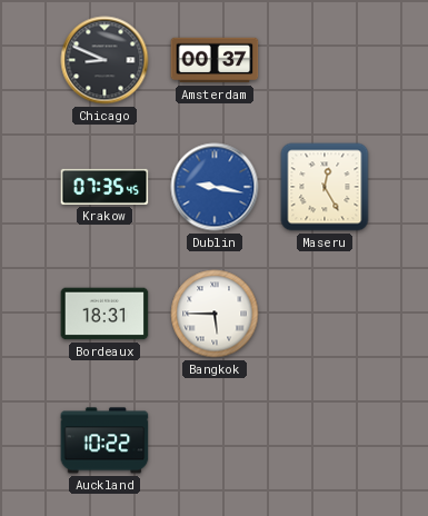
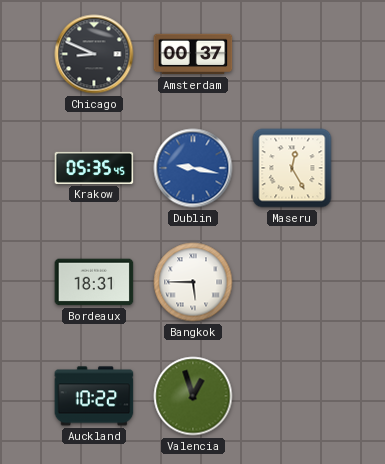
Krakow: 07:35 -> 05:35 (94, 168)
Valencia: none -> 12:57 (193, 396)
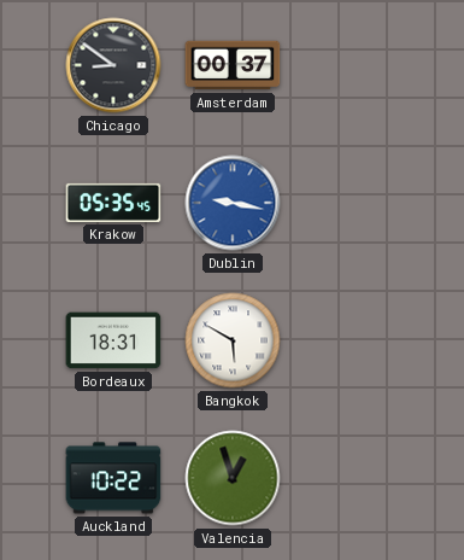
Chicago: 8:49 -> 8:51 (113, 65)
Maseru: 12:25 -> none (292, 168)
Bangkok: 5:45 -> 5:50 (233, 340)
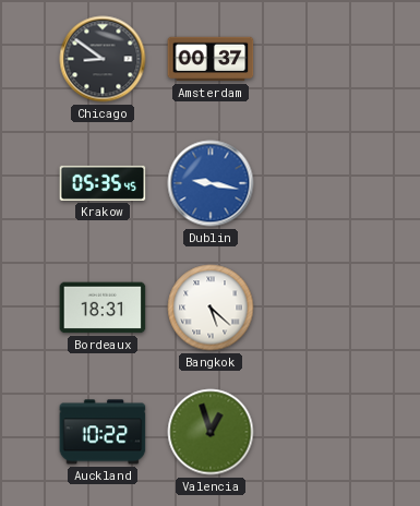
Bangkok: 5:50 -> 5:22 (211, 308)
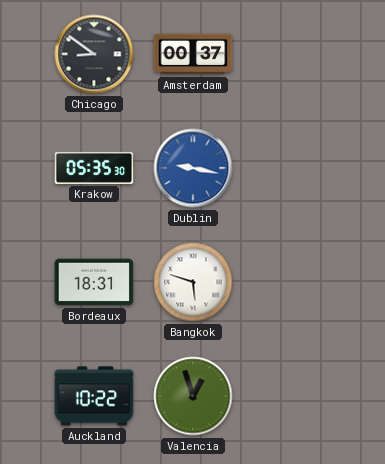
Krakow: 05:35:45 -> 05:35:30 (94, 168)
Bangkok: 5:22 -> 5:48 (193, 282)
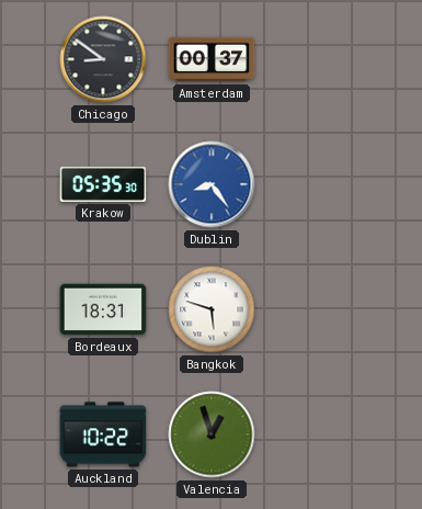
Dublin: 9:17 -> 8:24 (212, 184)
